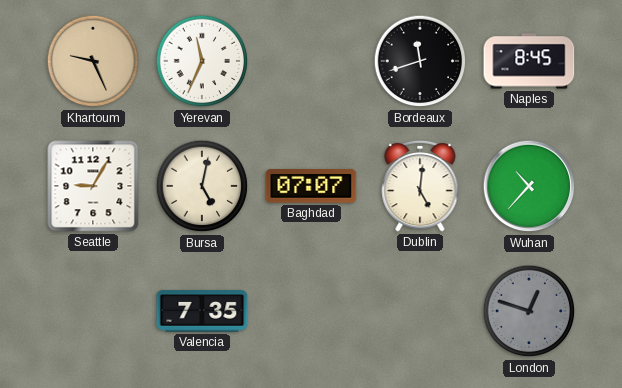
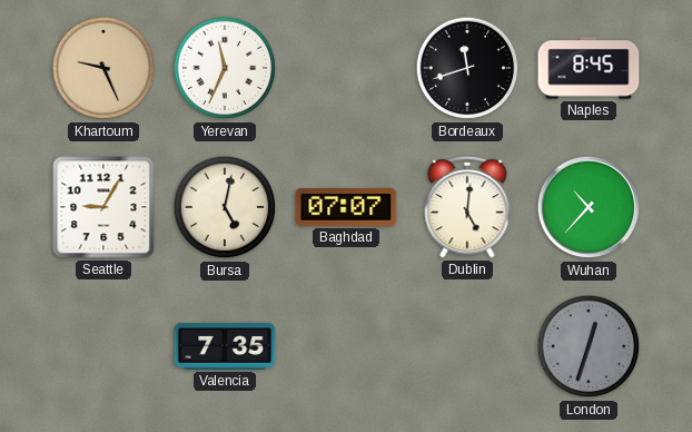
London: 12:48 -> 12:33 (589, 346)
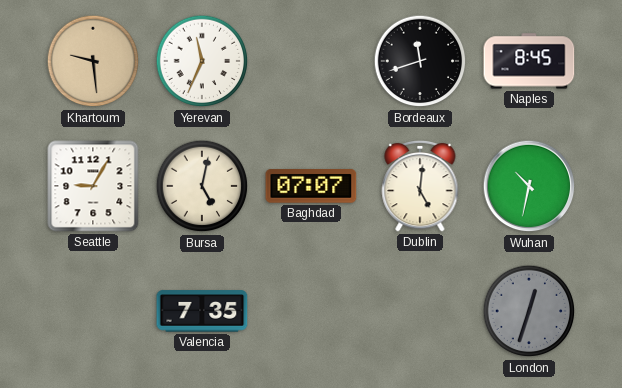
Khartoum: 9:26 -> 9:29 (93, 61)
Wuhan: 10:37 -> 10:32 (529, 186)
